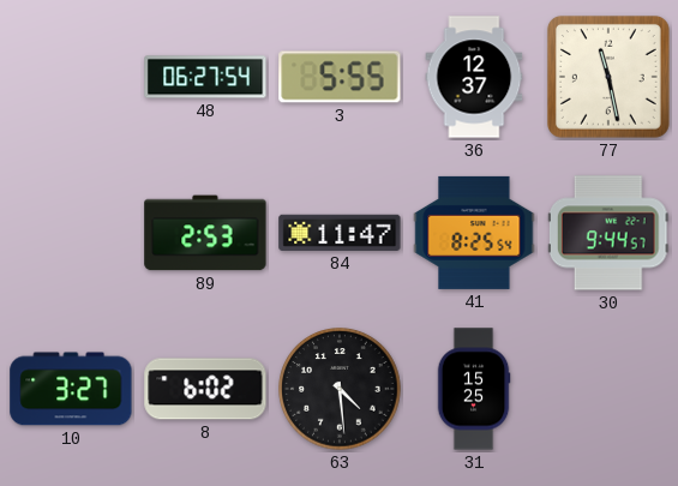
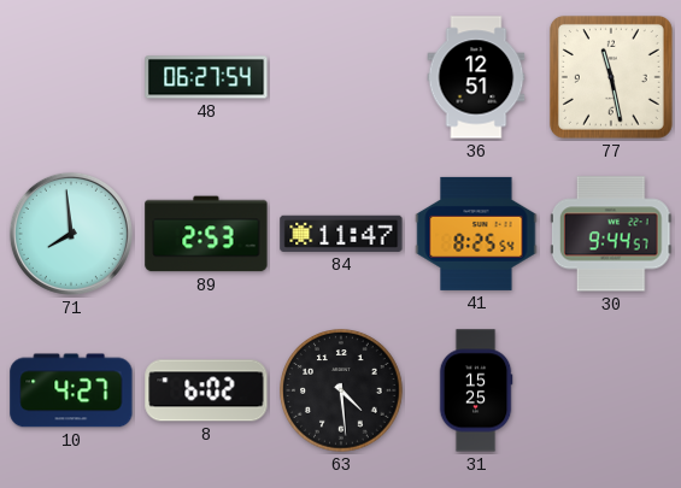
3: 5:55 -> none (340, 77)
36: 12:37 -> 12:51 (476, 77)
71: none -> 7:59 (71, 234)
10: 3:27 -> 4:27 (71, 390)
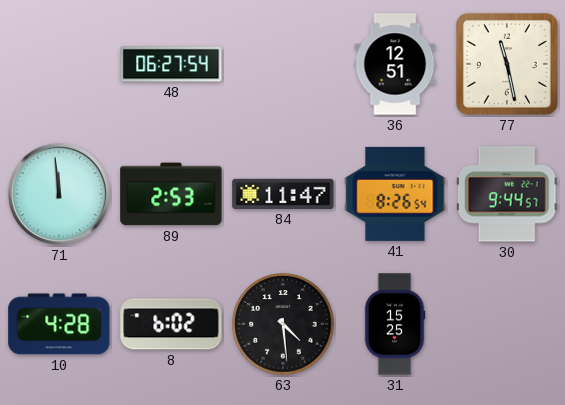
71: 7:59 -> 11:59 (59, 194)
41: 8:25 -> 8:26 (395, 194)
10: 4:27 -> 4:28 (59, 324)
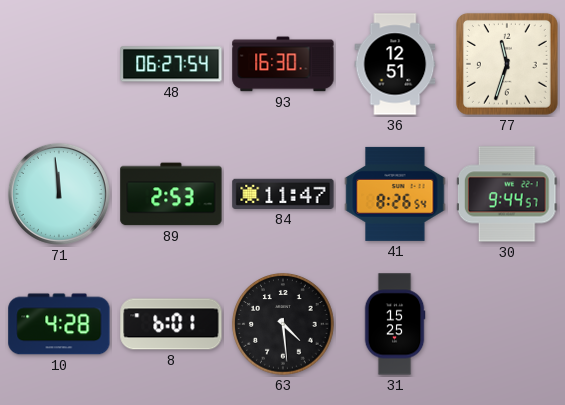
93: none -> 16:30 (283, 64)
77: 11:28 -> 11:33 (507, 64)
8: 6:02 -> 6:01 (171, 324)
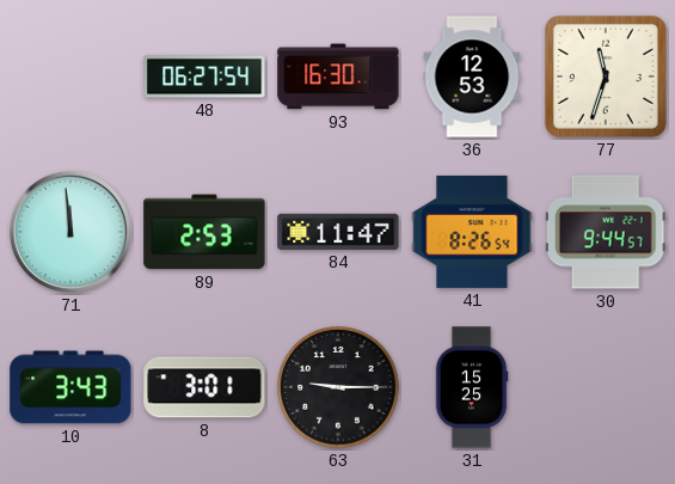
36: 12:51 -> 12:53 (472, 76)
10: 4:28 -> 3:43 (70, 387)
8: 6:01 -> 3:01 (204, 387)
63: 4:29 -> 9:15 (338, 387)
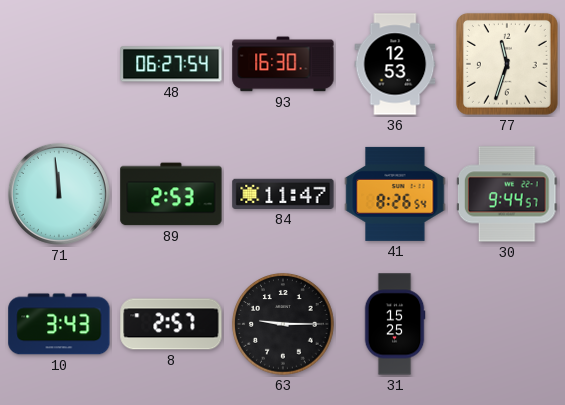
8: 3:01 -> 2:57 (171, 324)
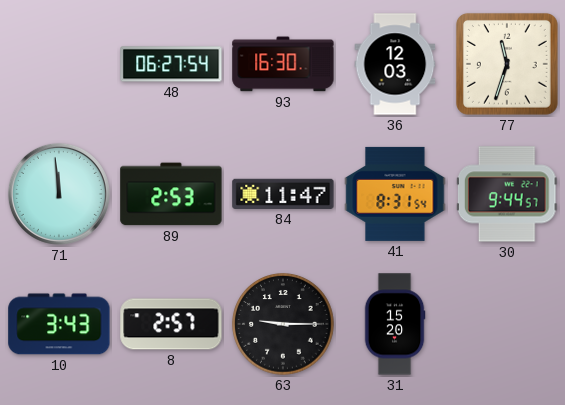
36: 12:53 -> 12:03 (395, 64)
41: 8:26 -> 8:31 (395, 194)
31: 15:25 -> 15:20 (395, 324)
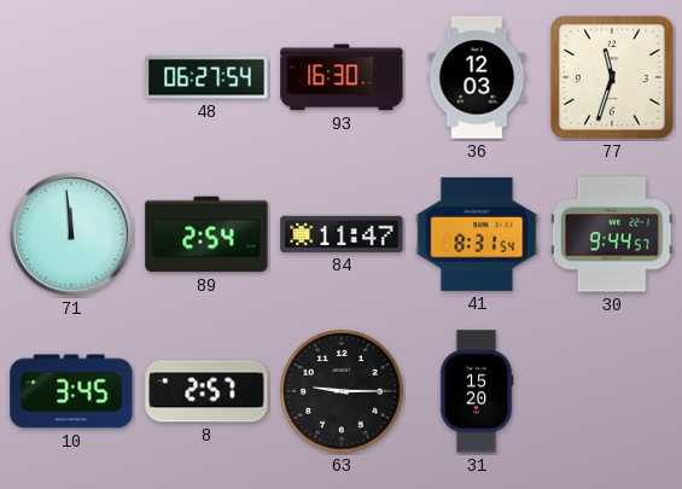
89: 2:53 -> 2:54 (206, 234)
10: 3:43 -> 3:45 (71, 391)
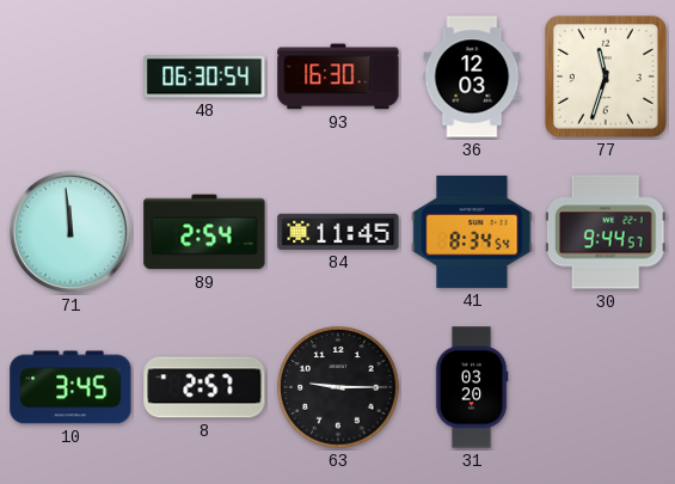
48: 06:27 -> 06:30 (204, 76)
84: 11:47 -> 11:45 (338, 232)
41: 8:31 -> 8:34 (472, 232)
31: 15:20 -> 03:20 (472, 387)
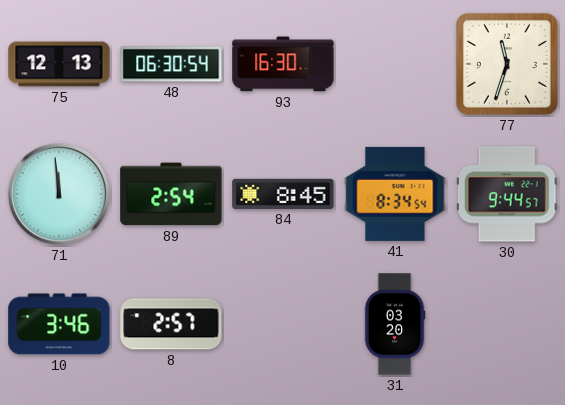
75: none -> 12:13 (59, 64)
36: 12:03 -> none (472, 76)
84: 11:45 -> 8:45 (283, 194)
10: 3:45 -> 3:46 (59, 324)
63: 9:15 -> none (338, 387)
